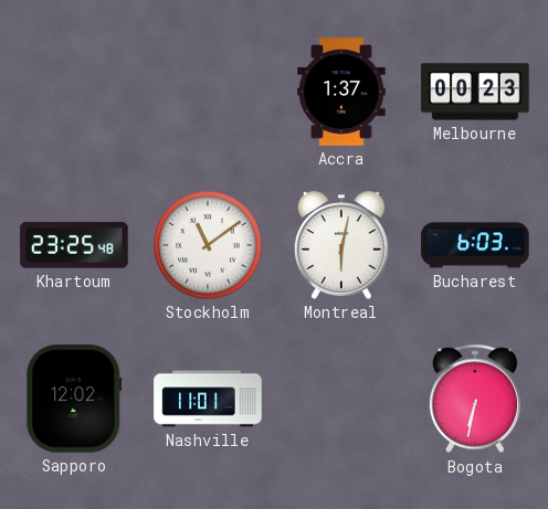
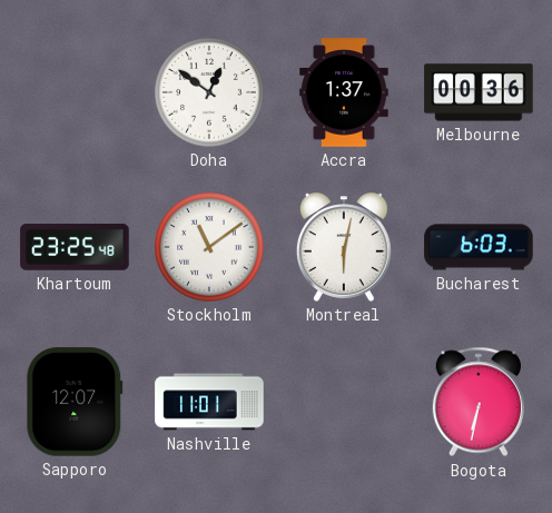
Doha: none -> 12:51 (209, 92)
Melbourne: 00:23 -> 00:36 (479, 92)
Sapporo: 12:02 -> 12:07 (75, 402)
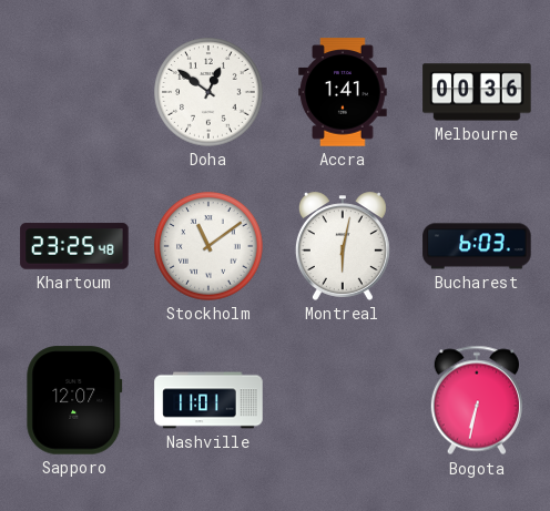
Accra: 1:37 -> 1:41 (343, 92)
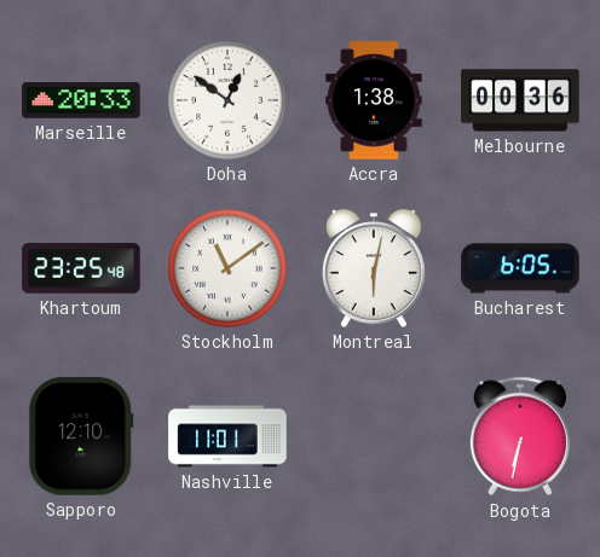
Marseille: none -> 20:33 (81, 100)
Accra: 1:41 -> 1:38 (374, 100)
Bucharest: 6:03 -> 6:05 (520, 268)
Sapporo: 12:07 -> 12:10 (81, 436)
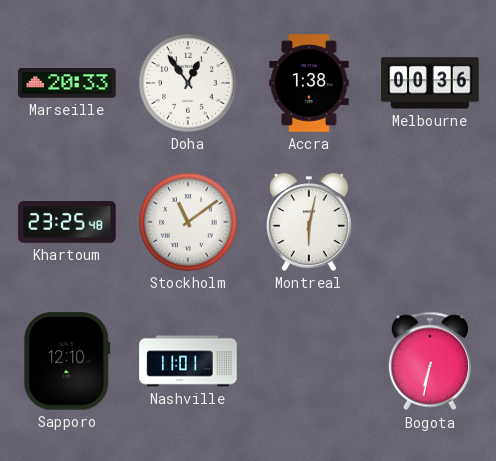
Doha: 12:51 -> 12:54 (188, 83)
Bucharest: 6:05 -> none (520, 268)
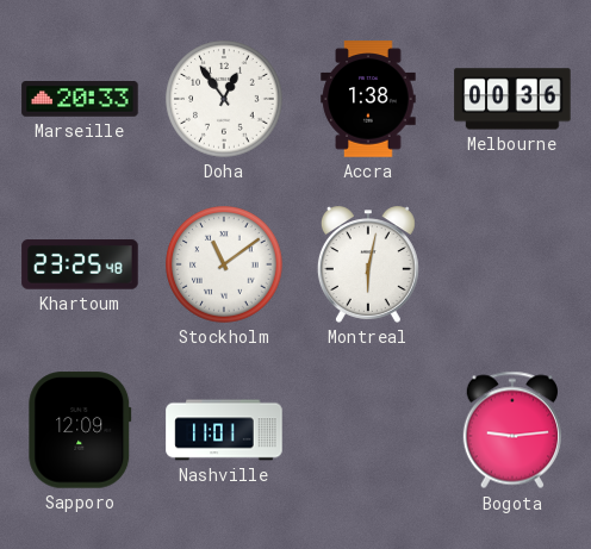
Sapporo: 12:10 -> 12:09 (80, 430)
Bogota: 6:32 -> 9:14 (511, 430)
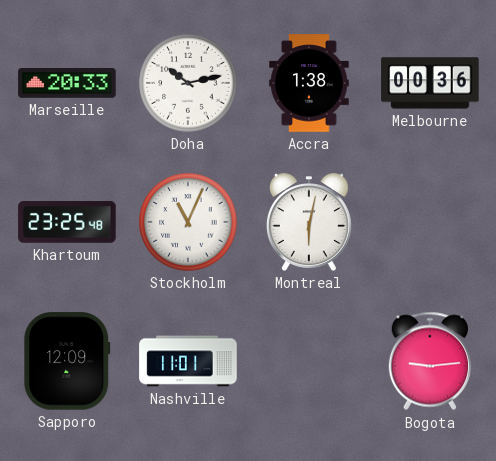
Doha: 12:54 -> 10:13 (188, 83)
Stockholm: 11:09 -> 11:04 (188, 222)
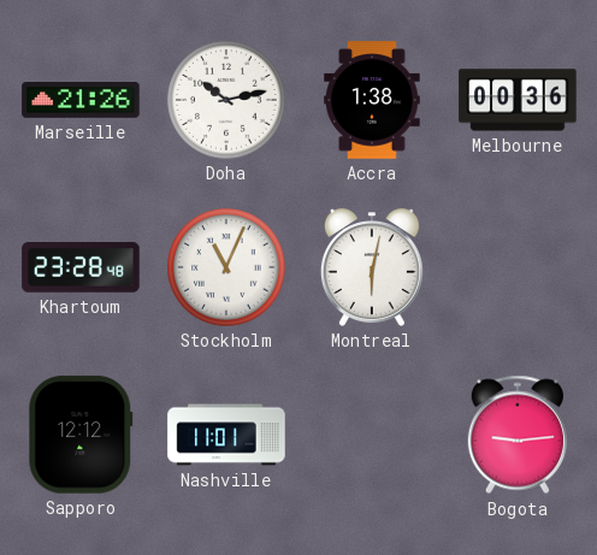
Marseille: 20:33 -> 21:26 (81, 100)
Khartoum: 23:25 -> 23:28 (81, 267)
Sapporo: 12:09 -> 12:12 (81, 435)
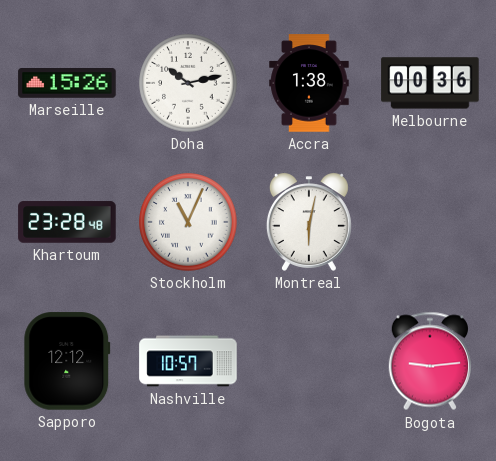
Marseille: 21:26 -> 15:26 (67, 83)
Nashville: 11:01 -> 10:57 (188, 361)
